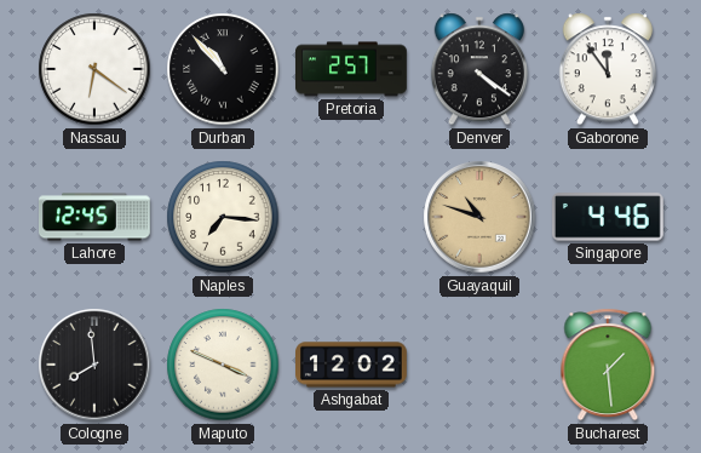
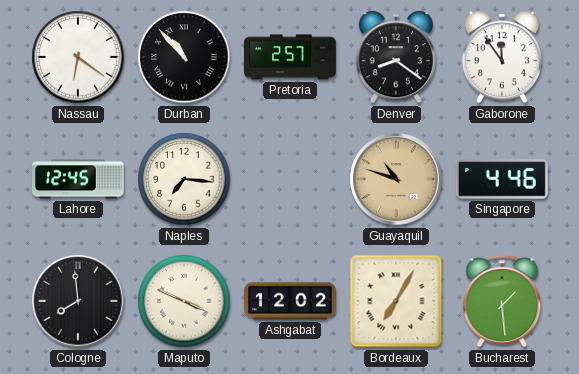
Denver: 4:21 -> 8:21 (396, 57)
Bordeaux: none -> 7:05 (396, 301)
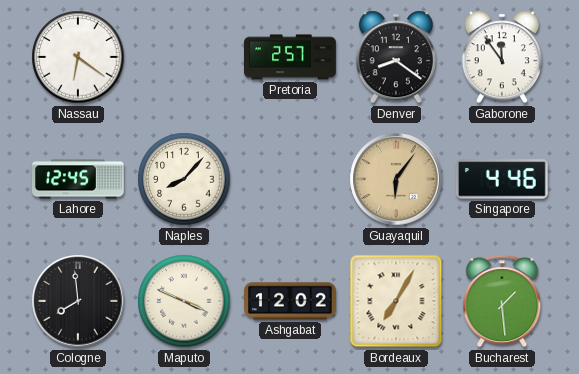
Durban: 10:53 -> none (184, 57)
Naples: 7:16 -> 8:07 (184, 179)
Guayaquil: 10:48 -> 6:06 (396, 179)
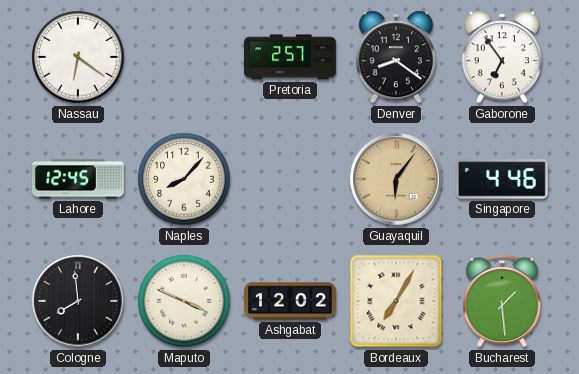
Gaborone: 11:54 -> 6:54 (502, 57)
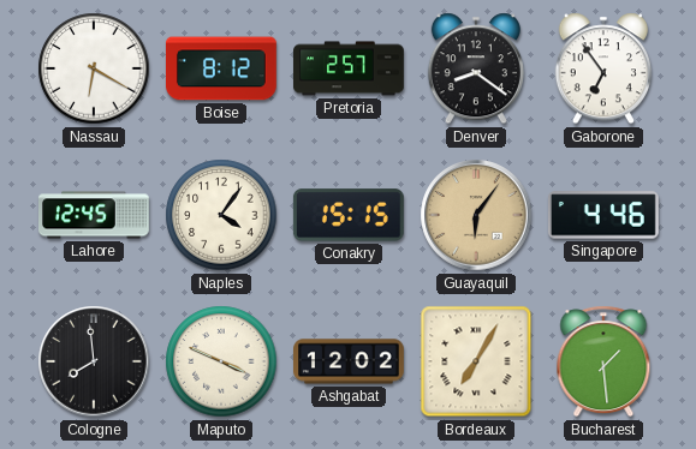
Nassau: 6:21 -> 6:20 (94, 68)
Boise: none -> 8:12 (221, 68)
Naples: 8:07 -> 4:06 (221, 215)
Conakry: none -> 15:15 (349, 215)
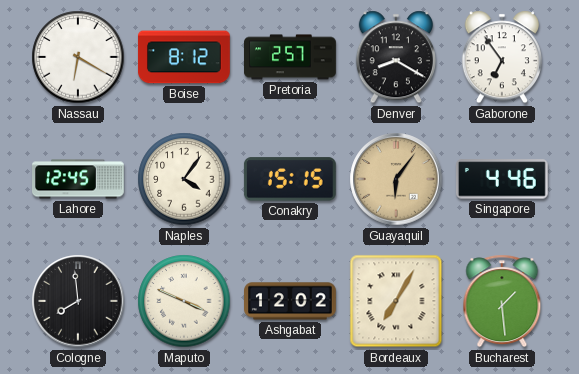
Denver: 8:21 -> 8:20 (396, 57)
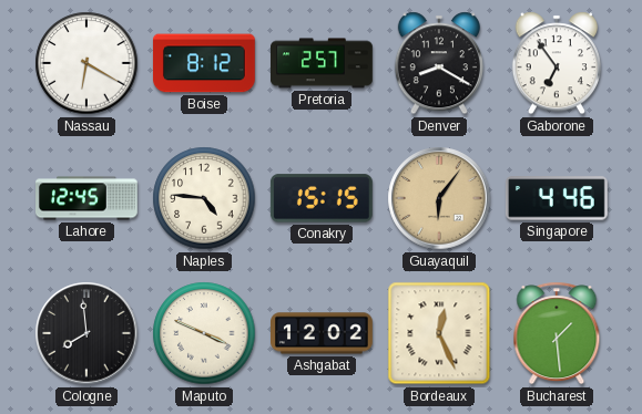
Naples: 4:06 -> 4:46 (204, 198)
Bordeaux: 7:05 -> 12:26 (439, 333)
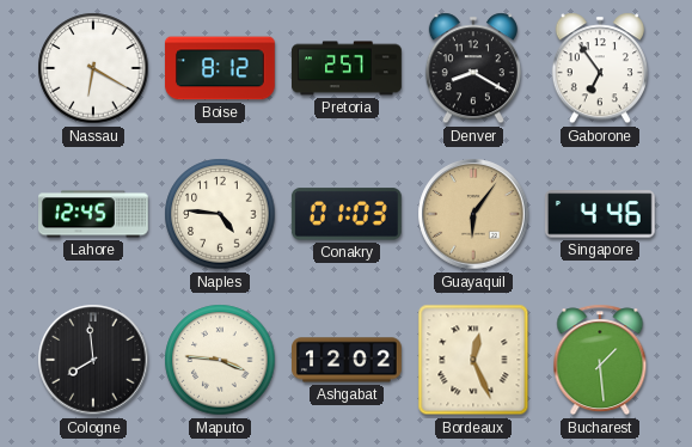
Conakry: 15:15 -> 01:03 (347, 214)
Maputo: 3:49 -> 3:46 (220, 360)
